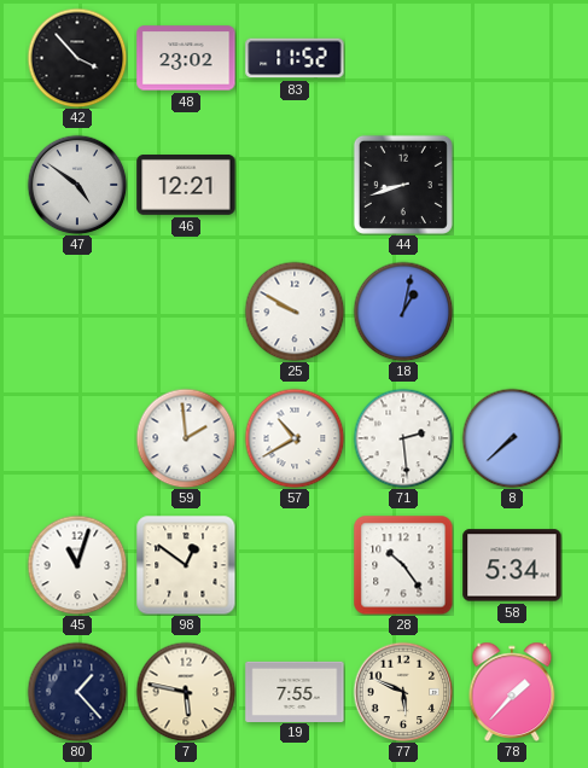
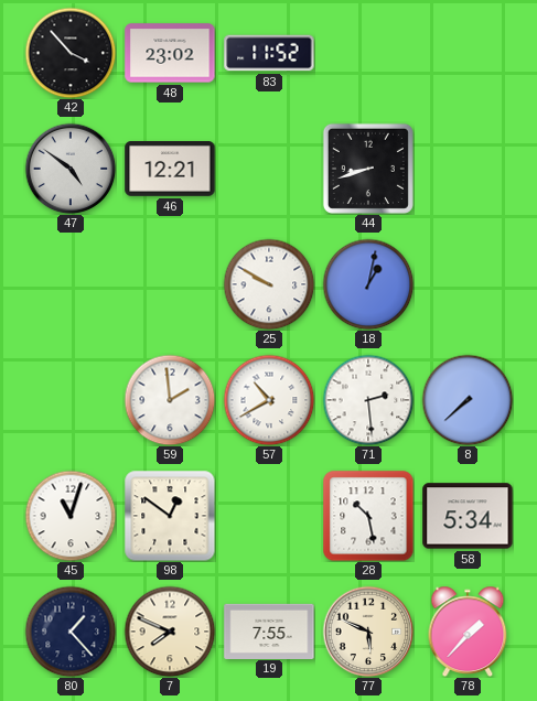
28: 10:24 -> 10:28 (368, 516)
7: 5:47 -> 7:49 (170, 632)
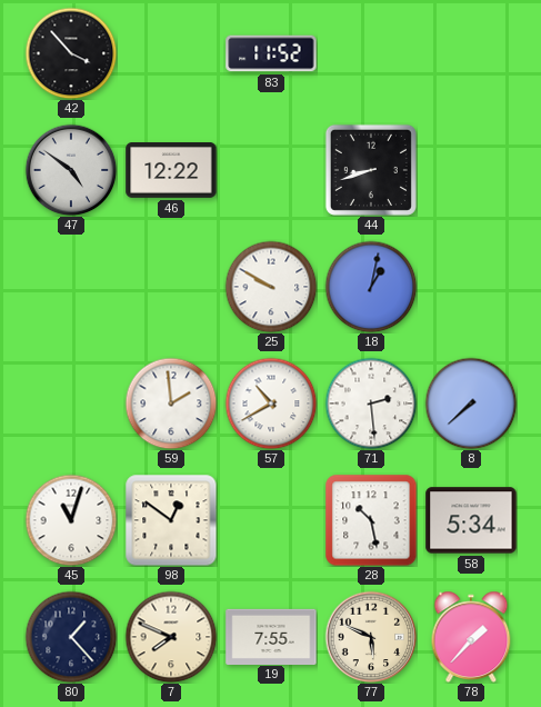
48: 23:02 -> none (170, 53)
46: 12:21 -> 12:22 (171, 171)
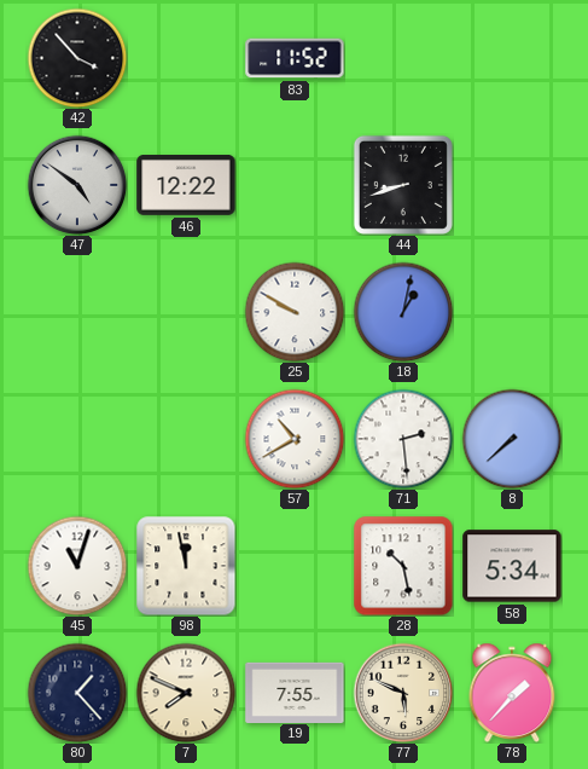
59: 1:59 -> none (171, 404)
98: 12:51 -> 11:58 (186, 566)
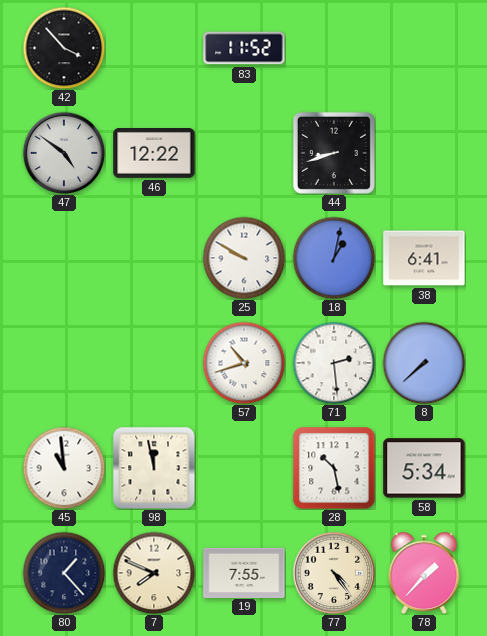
38: none -> 6:41 (424, 258)
57: 10:40 -> 10:42 (244, 363)
45: 11:03 -> 10:59 (64, 468)
77: 5:49 -> 4:24 (334, 573)
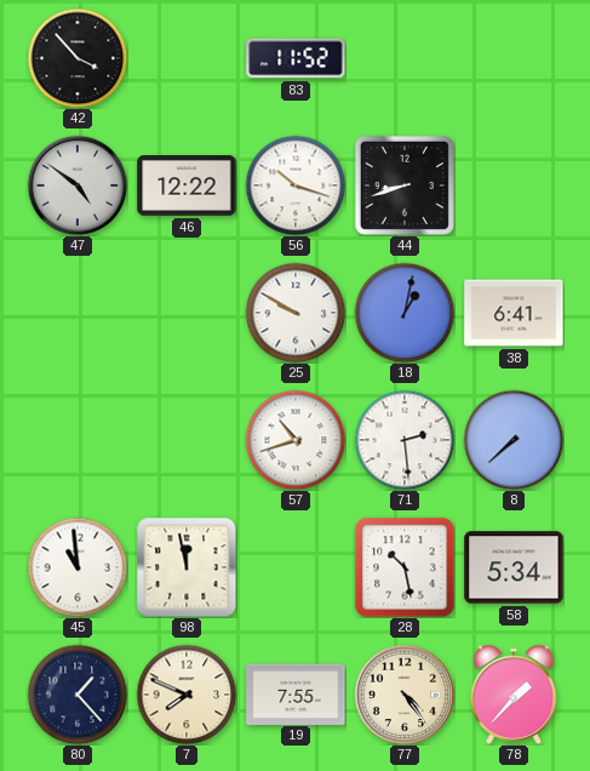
56: none -> 10:18 (296, 185)
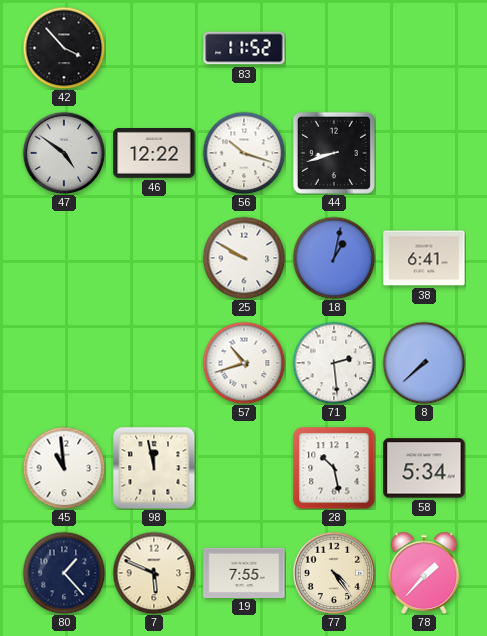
7: 7:49 -> 5:49 (154, 573)
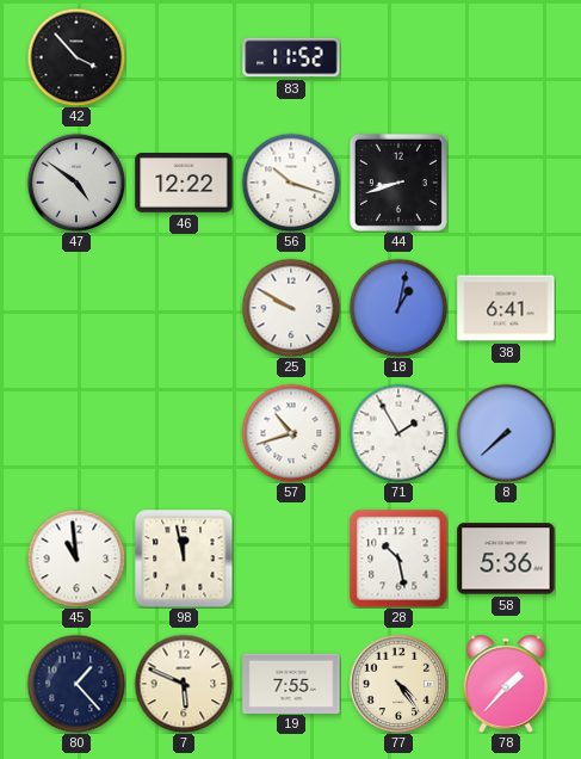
71: 2:29 -> 1:55 (398, 433)
58: 5:34 -> 5:36 (506, 559)
